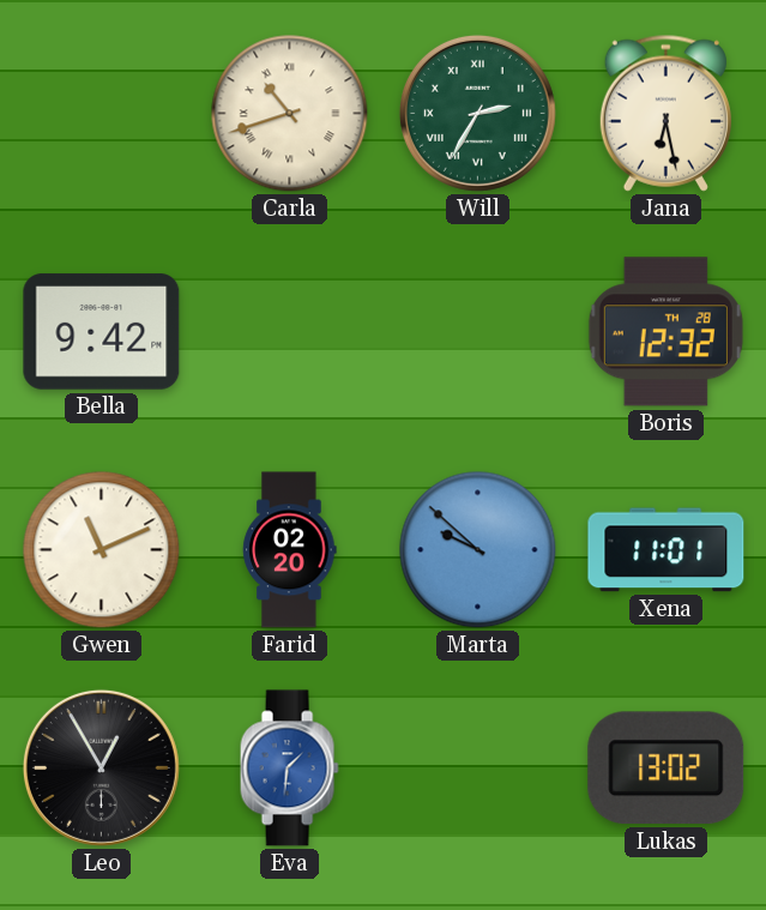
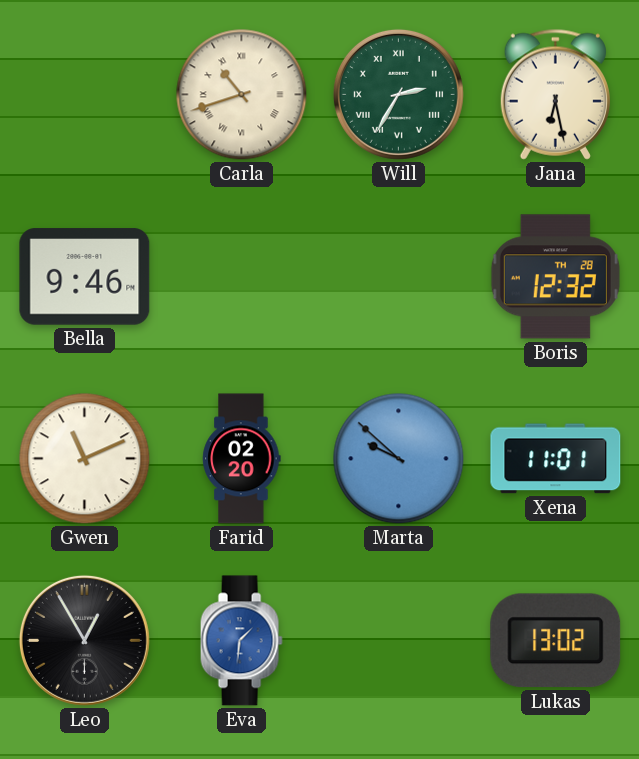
Bella: 9:42 -> 9:46 (85, 277)
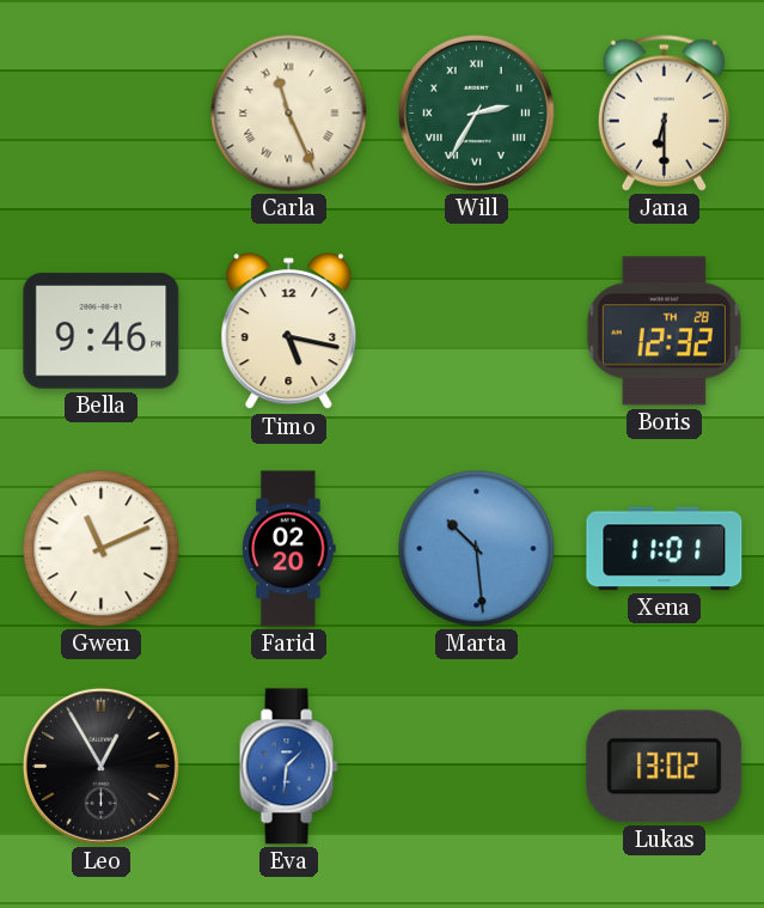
Carla: 10:42 -> 11:26 (289, 114)
Jana: 6:28 -> 6:30 (664, 112)
Timo: none -> 5:17 (289, 331)
Marta: 9:52 -> 10:29 (477, 549)
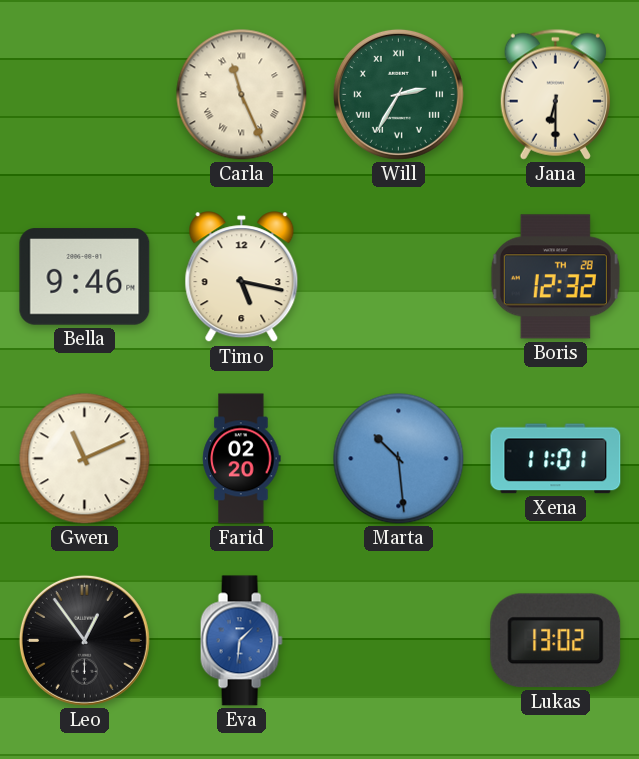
Leo: 12:55 -> 12:54 (84, 640)
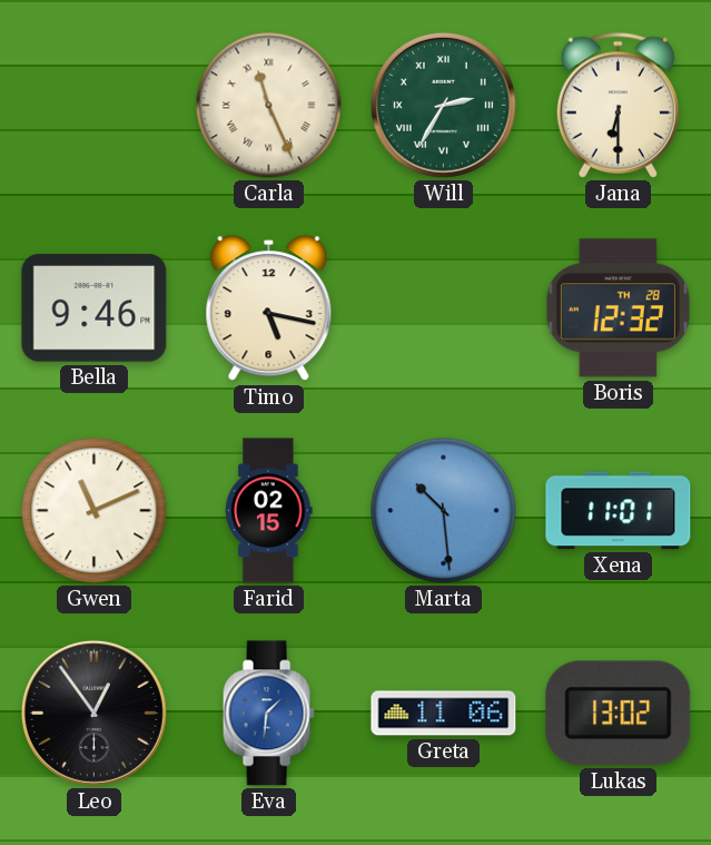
Farid: 02:20 -> 02:15 (269, 511)
Greta: none -> 11:06 (444, 714)
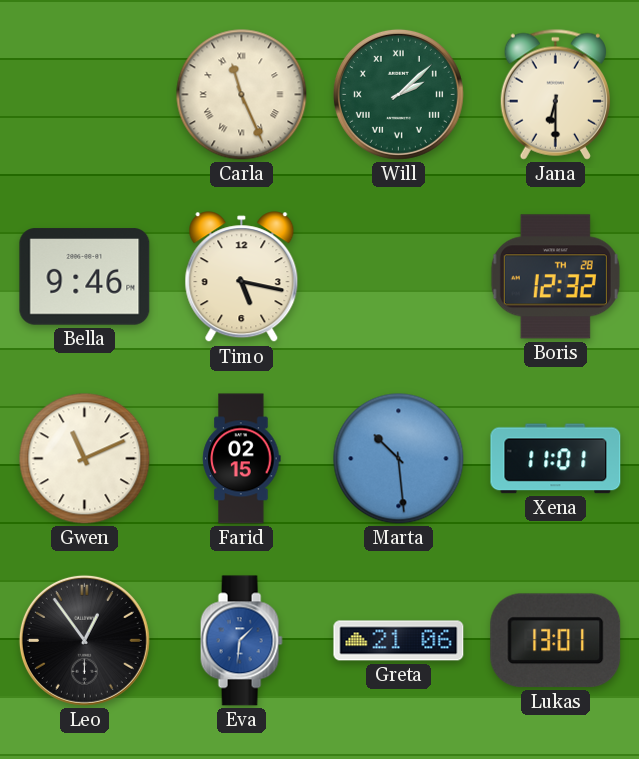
Will: 2:35 -> 2:08 (398, 94)
Greta: 11:06 -> 21:06 (399, 641)
Lukas: 13:02 -> 13:01 (556, 641)
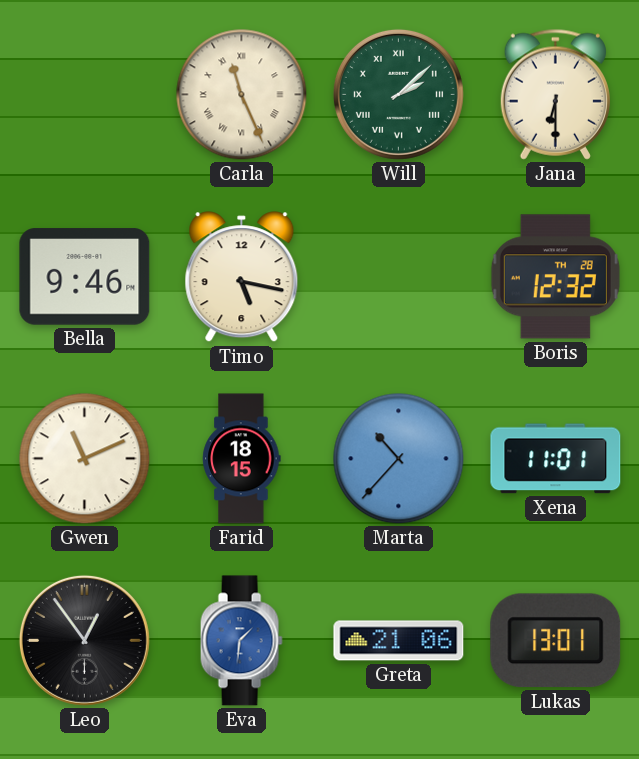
Farid: 02:15 -> 18:15 (242, 459)
Marta: 10:29 -> 10:37 (399, 459)
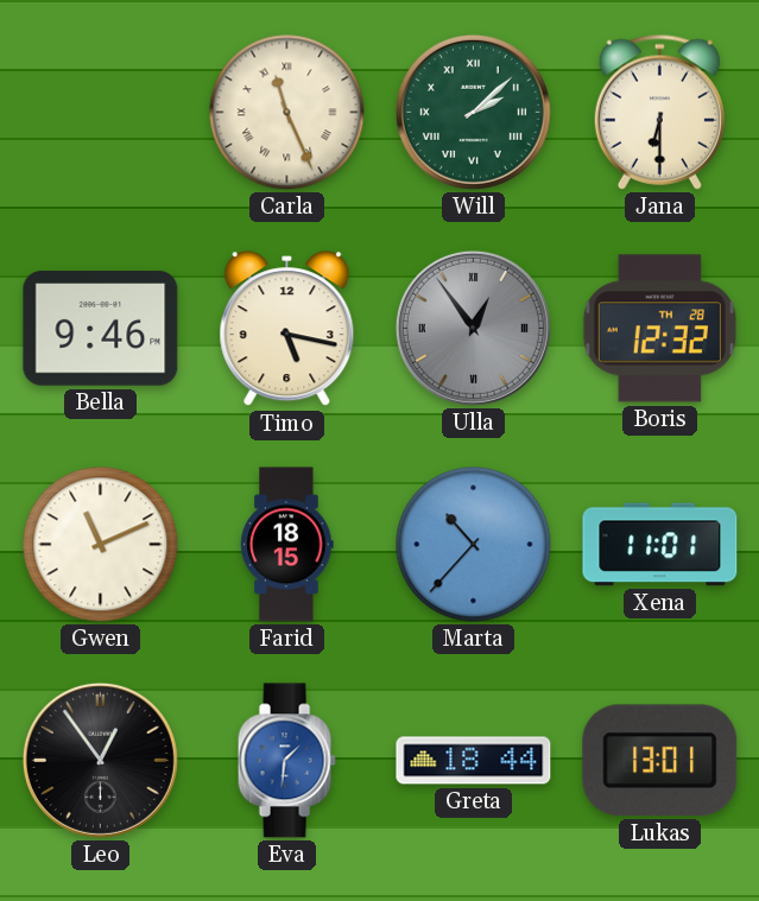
Ulla: none -> 12:54 (473, 328)
Greta: 21:06 -> 18:44 (474, 761)
